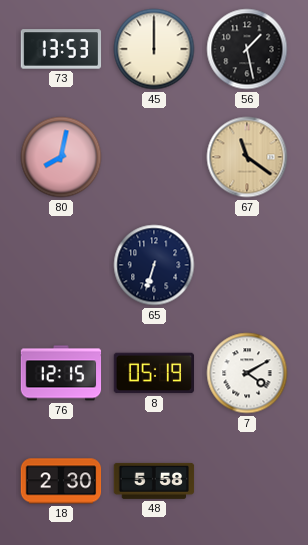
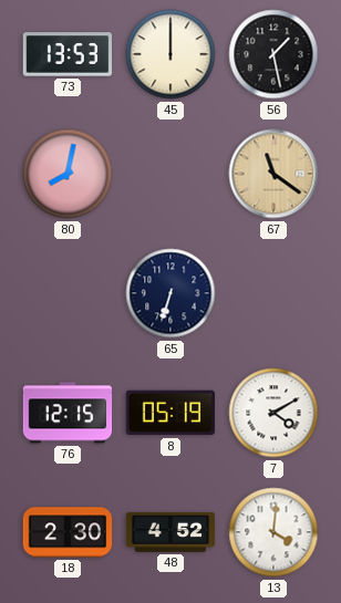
48: 5:58 -> 4:52 (170, 532)
13: none -> 4:01 (273, 532)
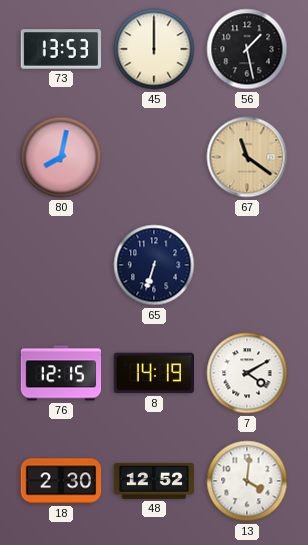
8: 05:19 -> 14:19 (153, 373)
48: 4:52 -> 12:52 (154, 481)
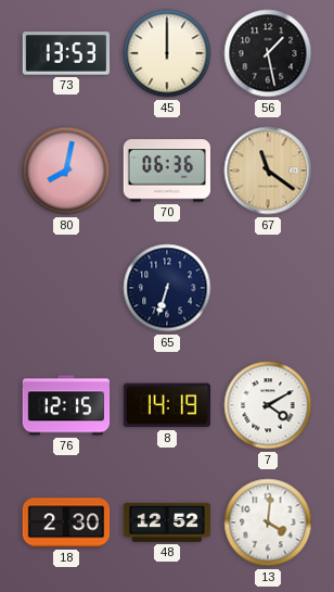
70: none -> 06:36 (167, 171)
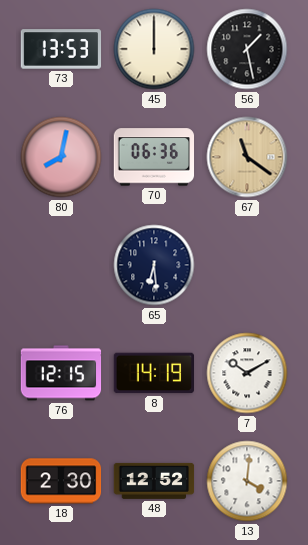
65: 6:33 -> 6:29 (154, 265)
7: 4:10 -> 10:10 (247, 373)
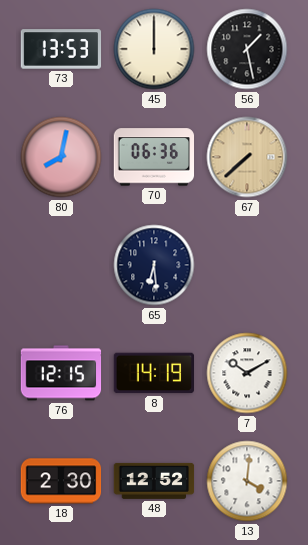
67: 11:21 -> 7:38 (247, 157)
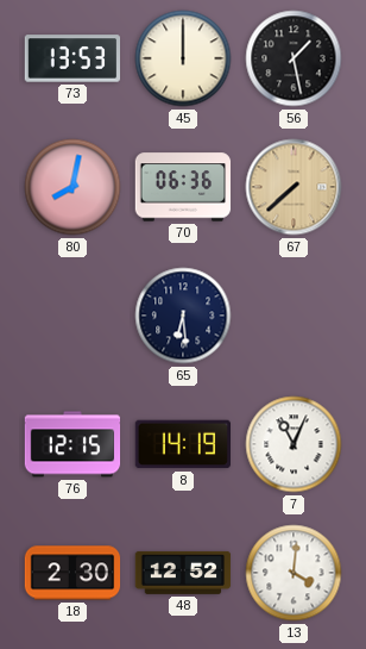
7: 10:10 -> 11:04 (294, 444)
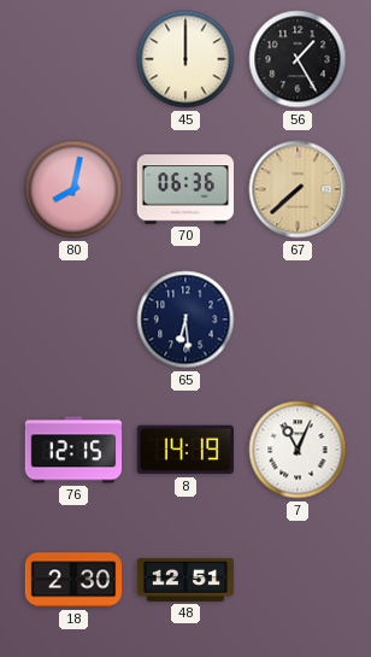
73: 13:53 -> none (72, 58)
56: 1:28 -> 1:25 (298, 59)
48: 12:52 -> 12:51 (185, 580)
13: 4:01 -> none (294, 573)
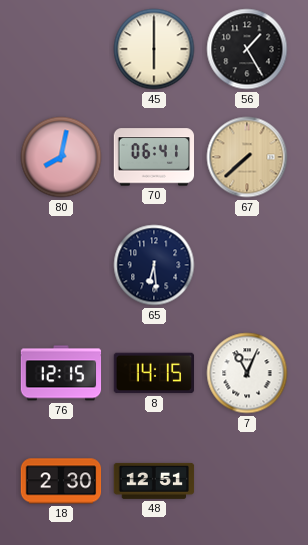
45: 12:00 -> 6:00 (154, 49)
70: 06:36 -> 06:41 (154, 157)
8: 14:19 -> 14:15 (153, 373)
